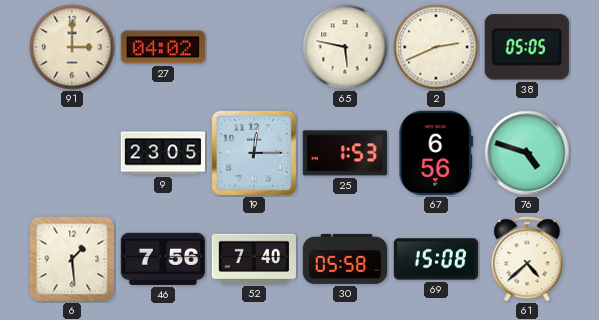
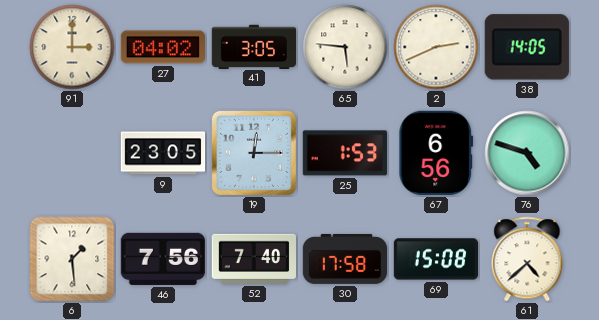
41: none -> 3:05 (253, 46)
65: 5:47 -> 5:46 (345, 47)
38: 05:05 -> 14:05 (527, 47)
30: 05:58 -> 17:58 (345, 259)
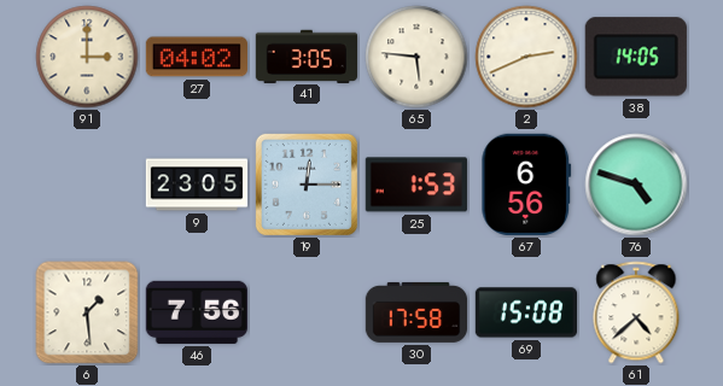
52: 7:40 -> none (253, 259)
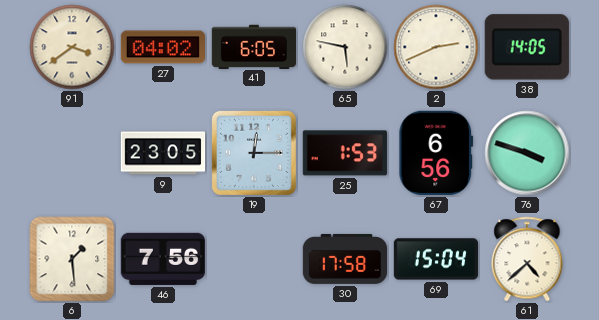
91: 3:00 -> 3:39 (72, 47)
41: 3:05 -> 6:05 (253, 46)
65: 5:46 -> 5:47 (345, 47)
76: 4:48 -> 3:48 (527, 153)
69: 15:08 -> 15:04 (435, 259)
